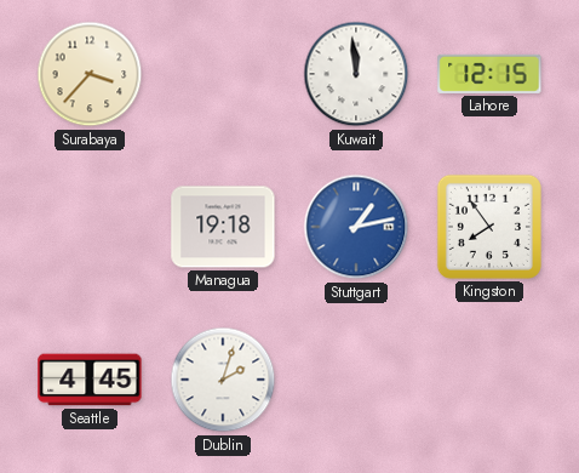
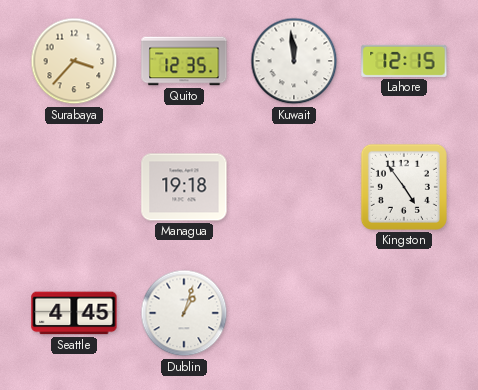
Quito: none -> 12:35 (184, 61)
Stuttgart: 1:13 -> none (356, 227)
Kingston: 7:54 -> 4:54 (404, 187)
Dublin: 2:03 -> 1:03 (184, 313)
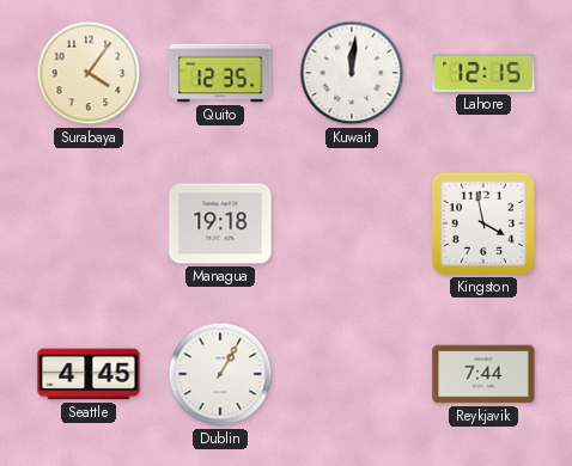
Surabaya: 3:37 -> 4:06 (89, 73)
Kuwait: 11:59 -> 12:01 (352, 73)
Kingston: 4:54 -> 3:58 (483, 223)
Dublin: 1:03 -> 1:05 (220, 374)
Reykjavik: none -> 7:44 (483, 374)
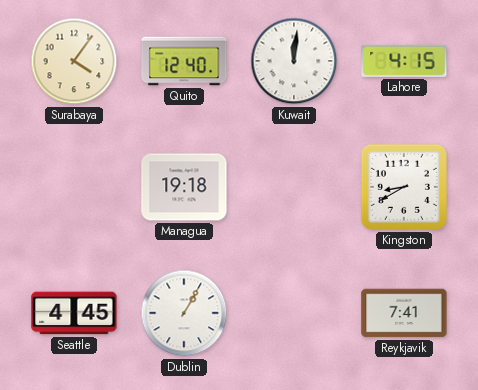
Quito: 12:35 -> 12:40 (184, 61)
Lahore: 12:15 -> 4:15 (404, 61)
Kingston: 3:58 -> 8:40 (404, 187)
Reykjavik: 7:44 -> 7:41 (404, 313)
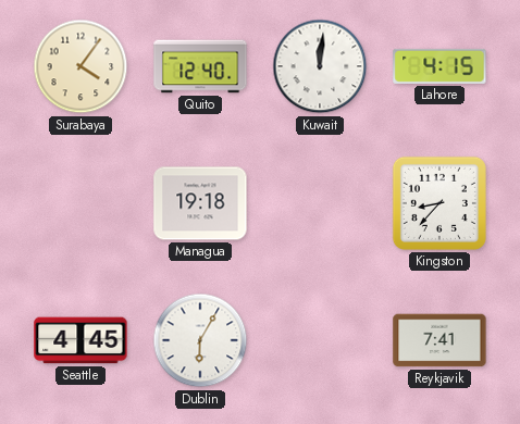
Kingston: 8:40 -> 8:37 (439, 203)
Dublin: 1:05 -> 6:05 (200, 340)
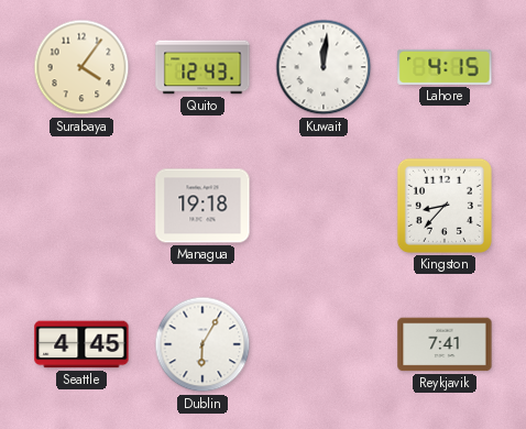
Quito: 12:40 -> 12:43 (202, 67)
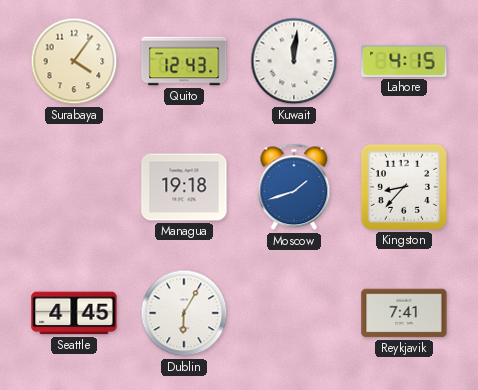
Moscow: none -> 1:42 (294, 187)
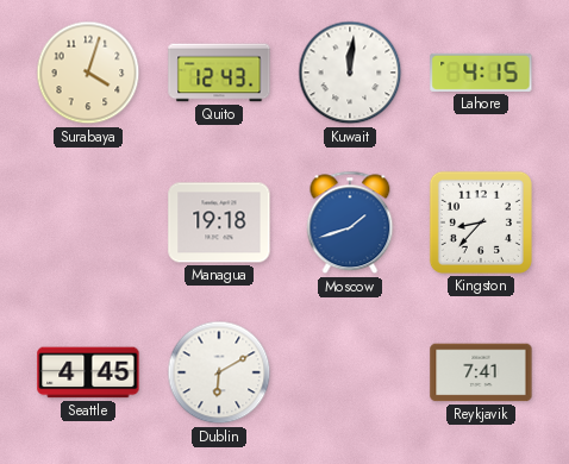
Surabaya: 4:06 -> 4:03 (88, 73)
Dublin: 6:05 -> 6:10 (219, 372)
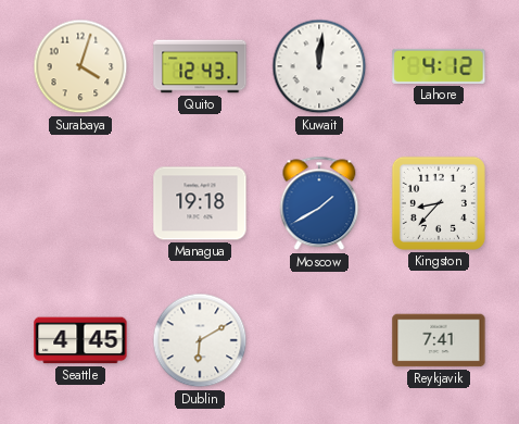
Lahore: 4:15 -> 4:12 (439, 66)
Moscow: 1:42 -> 1:40 (319, 203)
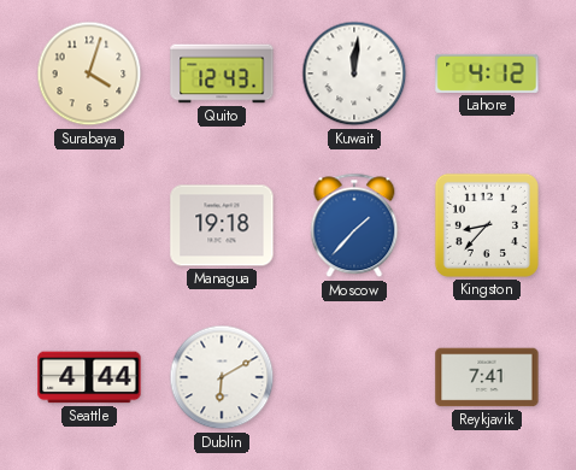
Moscow: 1:40 -> 1:37 (354, 225)
Seattle: 4:45 -> 4:44 (89, 377)
